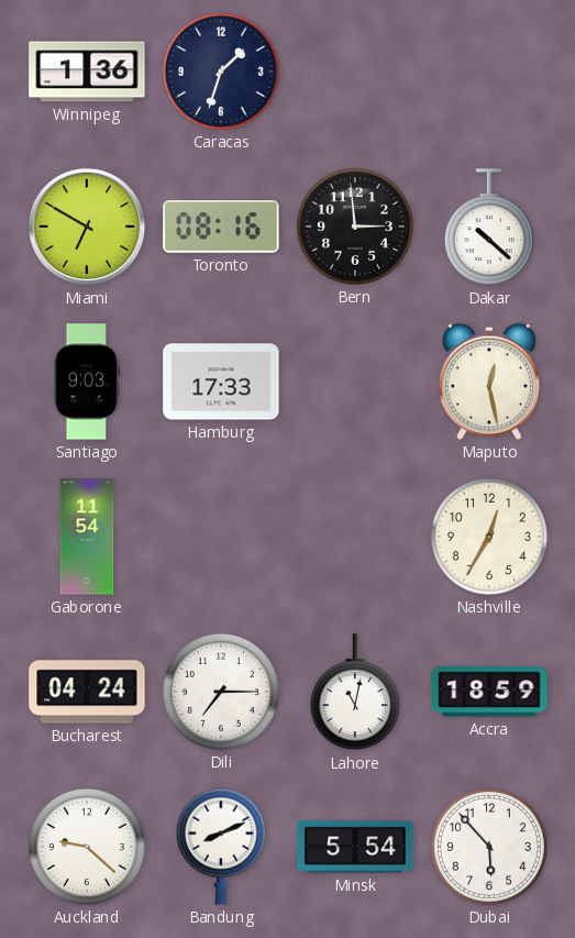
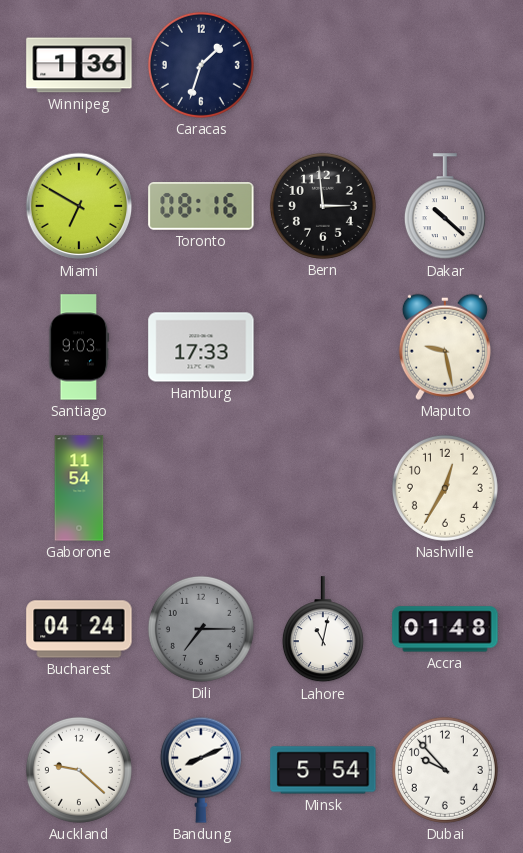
Maputo: 12:28 -> 9:28 (445, 347)
Dili dial: white -> grey (201, 629)
Accra: 18:59 -> 01:48 (445, 629)
Dubai: 5:53 -> 9:53 (445, 770)
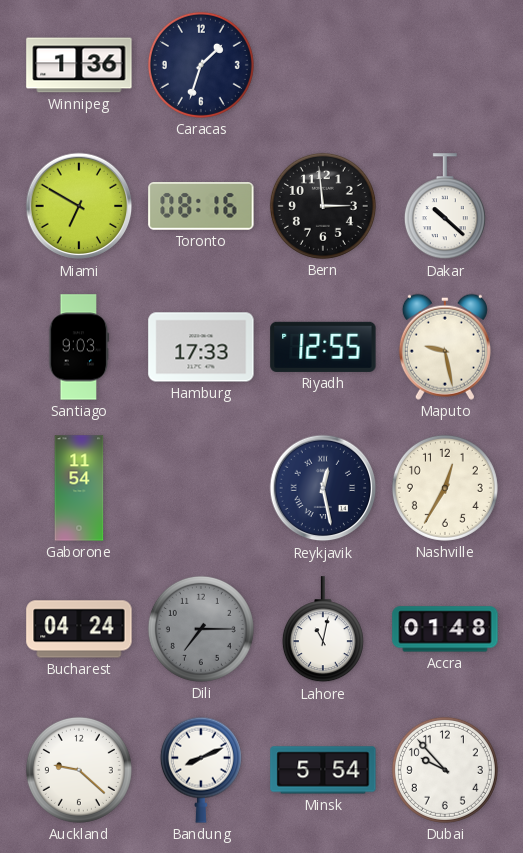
Riyadh: none -> 12:55 (323, 347)
Reykjavik: none -> 12:28 (323, 488)
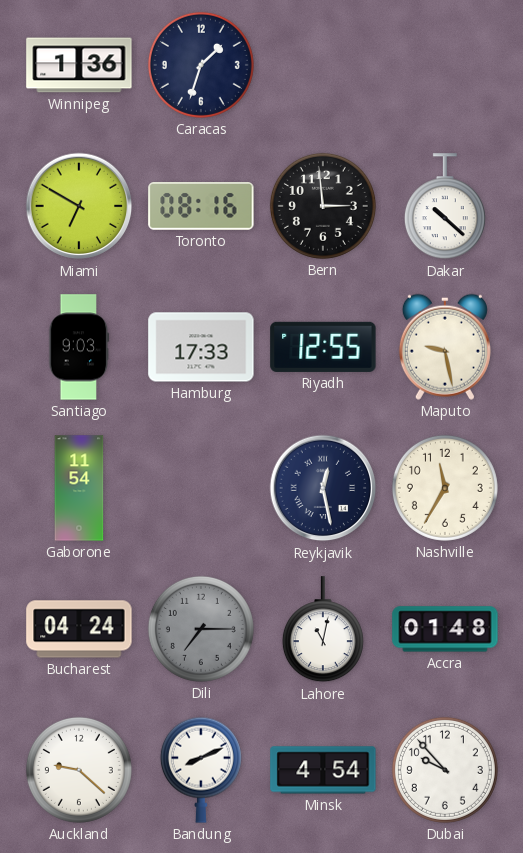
Nashville: 12:35 -> 11:35 (445, 488)
Minsk: 5:54 -> 4:54 (323, 770)
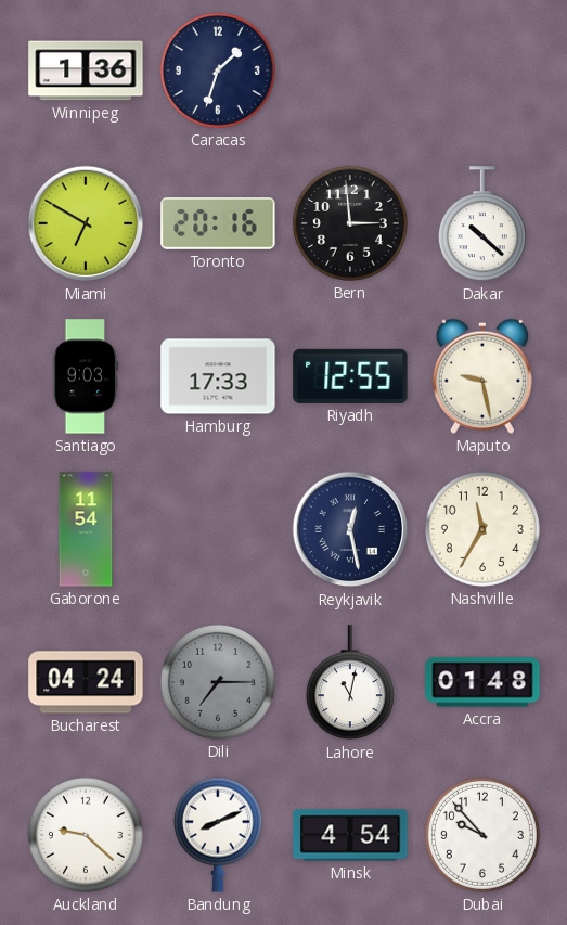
Toronto: 08:16 -> 20:16 (218, 224)
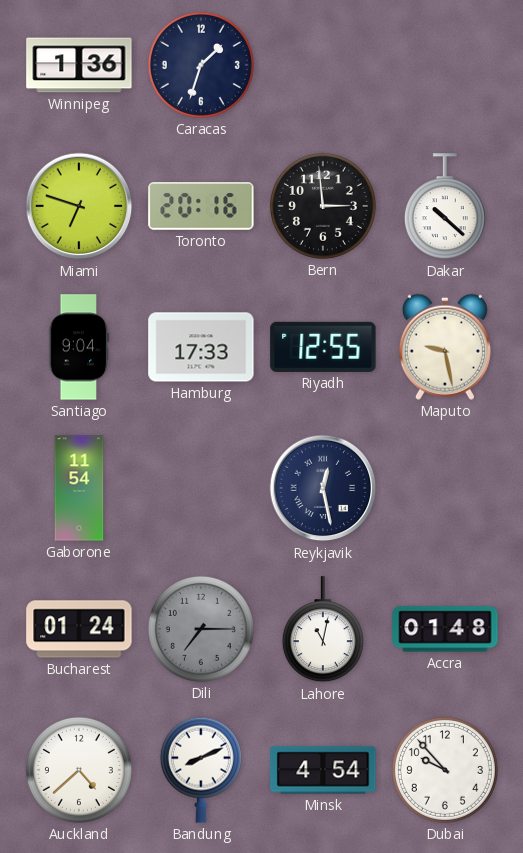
Miami: 6:50 -> 6:48 (79, 206)
Santiago: 9:03 -> 9:04 (79, 347)
Nashville: 11:35 -> none (482, 529)
Bucharest: 04:24 -> 01:24 (79, 629)
Auckland: 9:22 -> 4:38 (79, 770)
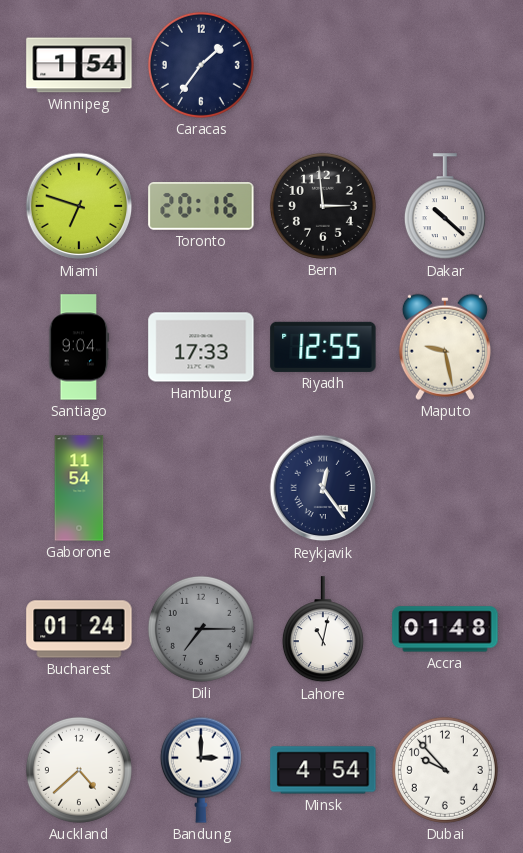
Winnipeg: 1:36 -> 1:54 (79, 65)
Caracas: 1:33 -> 1:36 (201, 65)
Reykjavik: 12:28 -> 12:24 (323, 488)
Bandung: 8:11 -> 3:00 (201, 770)
